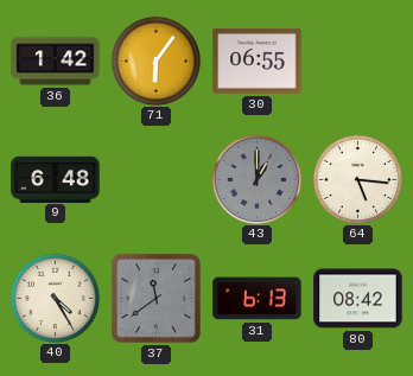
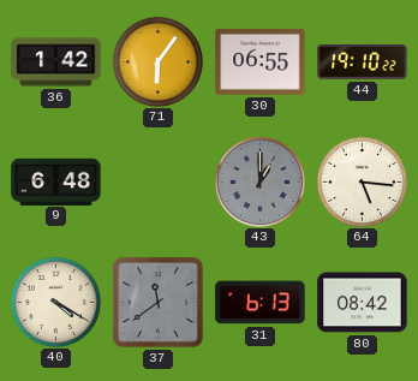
44: none -> 19:10 (363, 61)
40: 4:25 -> 4:20 (55, 302)
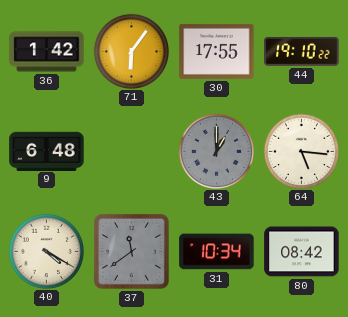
30: 06:55 -> 17:55 (217, 51)
31: 6:13 -> 10:34 (217, 252)
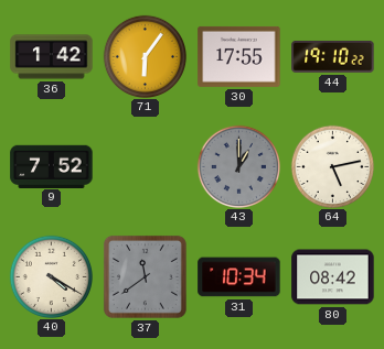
9: 6:48 -> 7:52 (52, 166)
64: 5:16 -> 5:13 (332, 166)
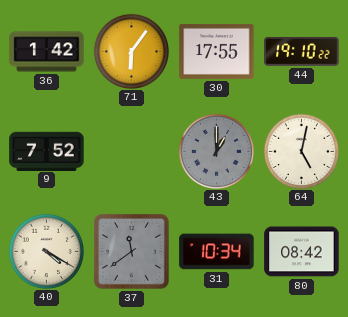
64: 5:13 -> 5:02 (301, 151)
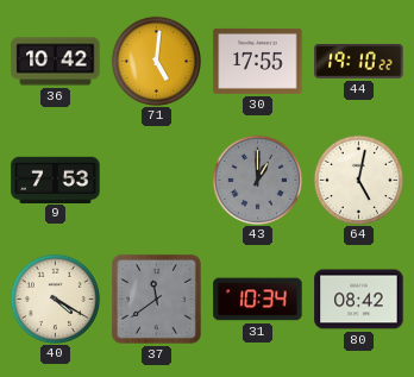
36: 1:42 -> 10:42 (56, 62)
71: 6:06 -> 5:01 (156, 61)
9: 7:52 -> 7:53 (56, 180)
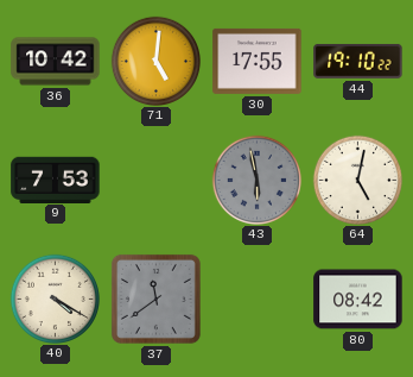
43: 1:00 -> 5:58 (256, 180)
31: 10:34 -> none (258, 300)
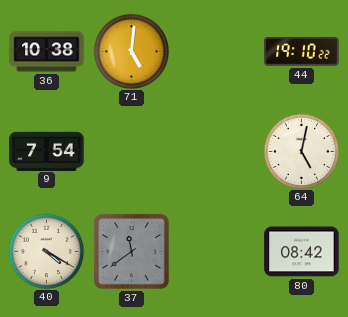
36: 10:42 -> 10:38 (47, 52)
30: 17:55 -> none (258, 61)
9: 7:53 -> 7:54 (47, 151)
43: 5:58 -> none (256, 180)
